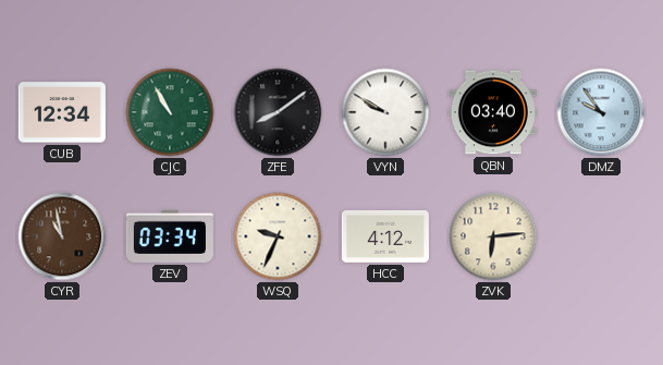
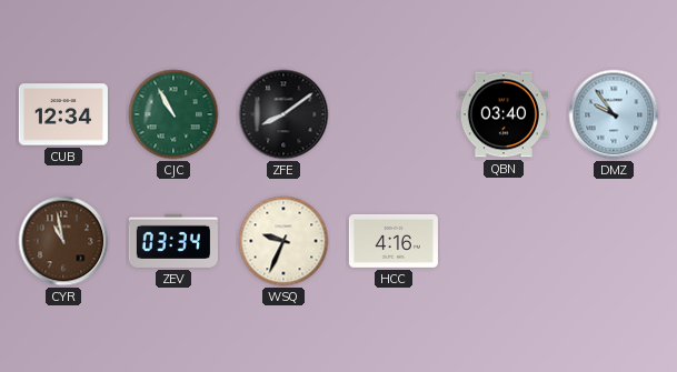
VYN: 9:50 -> none (385, 112)
HCC: 4:12 -> 4:16 (394, 242)
ZVK: 6:14 -> none (493, 236)
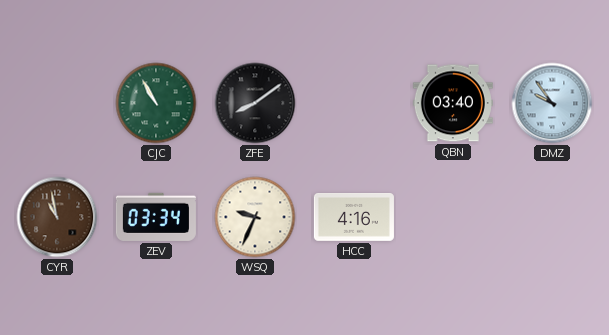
CUB: 12:34 -> none (63, 114)
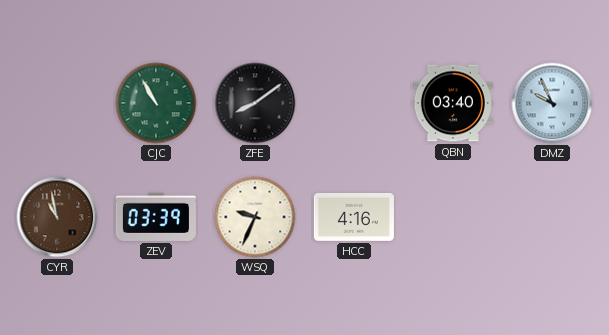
DMZ: 9:54 -> 9:56 (552, 103)
ZEV: 03:34 -> 03:39 (156, 217)
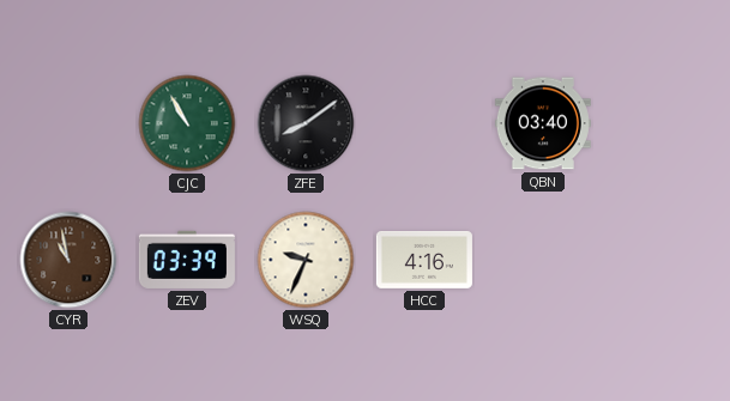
DMZ: 9:56 -> none (552, 103)
